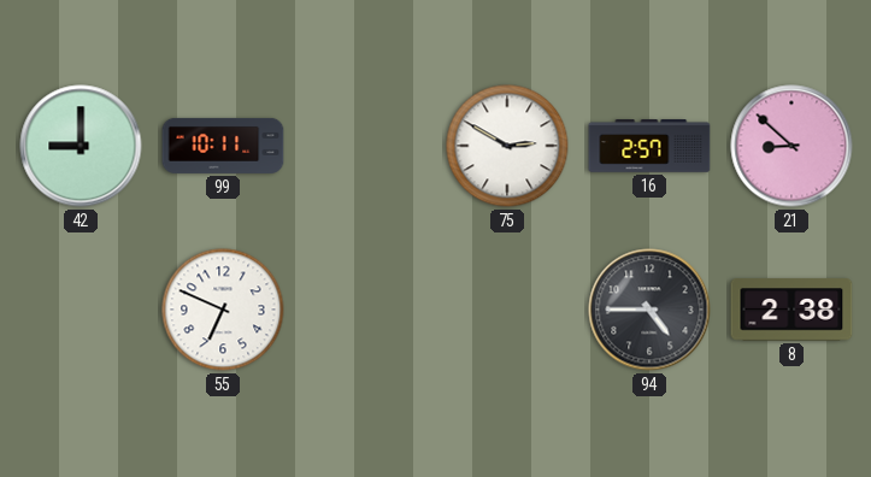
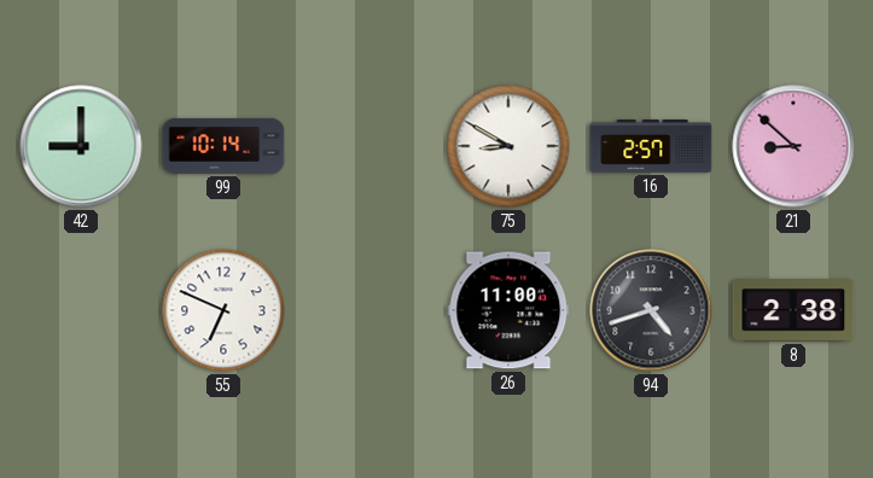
99: 10:11 -> 10:14 (223, 146)
75: 2:50 -> 8:50 (508, 146)
26: none -> 11:00 (508, 310)
94: 4:45 -> 4:42 (651, 310)
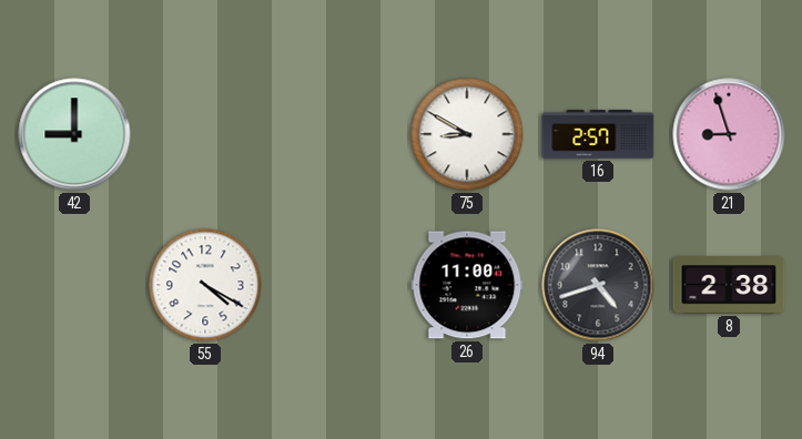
99: 10:14 -> none (223, 146)
21: 8:52 -> 8:57 (729, 134)
55: 6:49 -> 4:20 (205, 285)
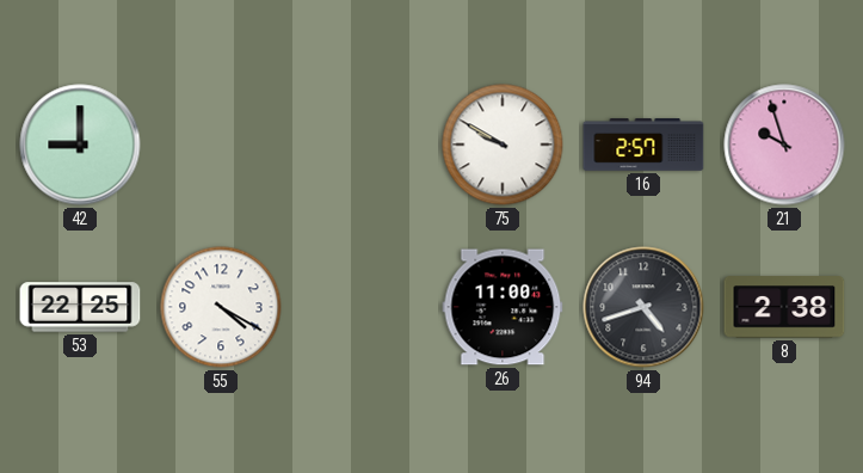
75: 8:50 -> 9:50 (503, 145)
21: 8:57 -> 9:57 (784, 145)
53: none -> 22:25 (80, 307)
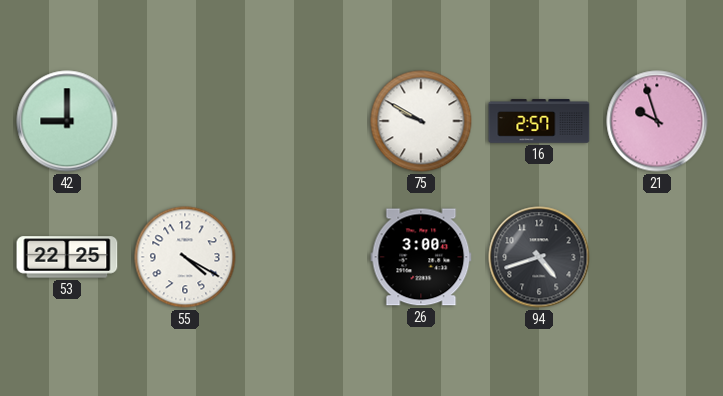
26: 11:00 -> 3:00 (421, 257)
8: 2:38 -> none (784, 307)
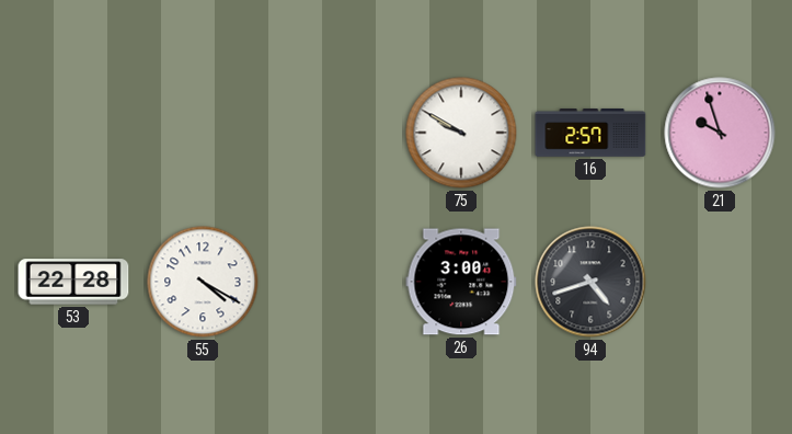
42: 9:00 -> none (67, 121)
53: 22:25 -> 22:28 (73, 282)
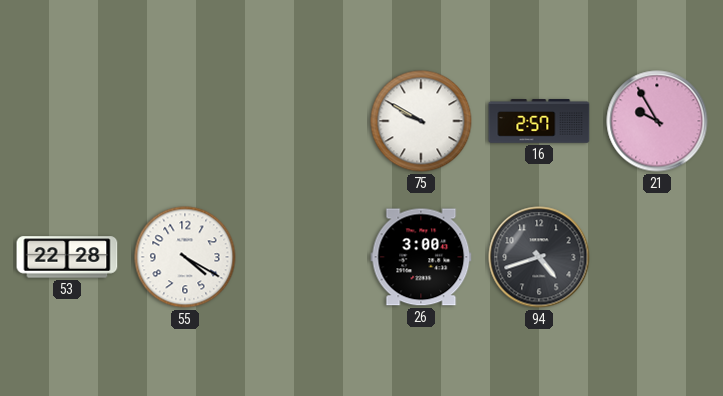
21: 9:57 -> 9:55 (657, 121)
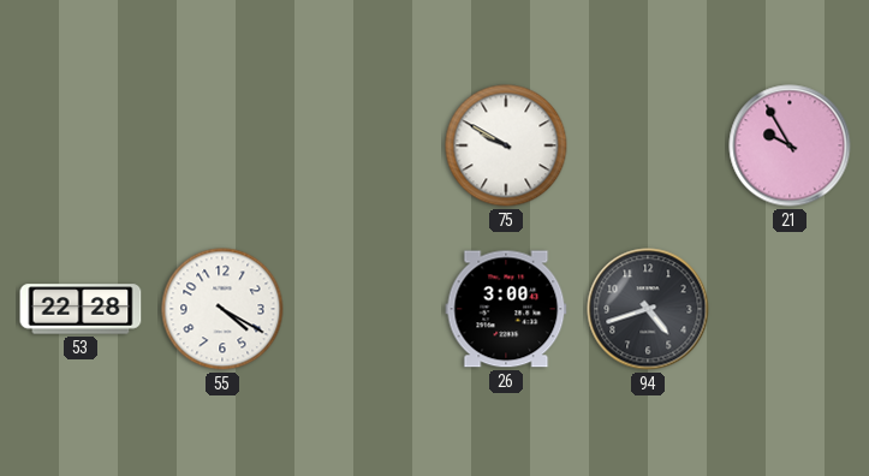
16: 2:57 -> none (539, 121)
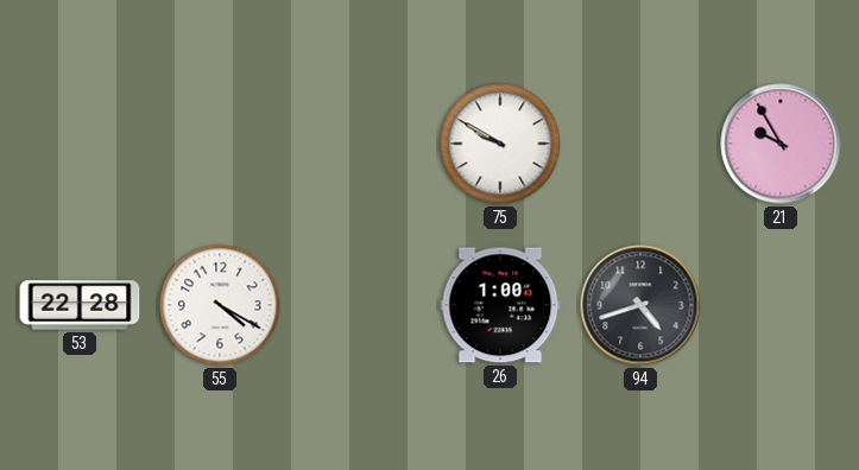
26: 3:00 -> 1:00 (500, 305)
